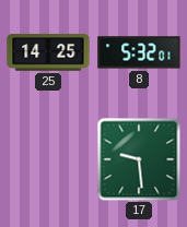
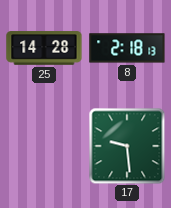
25: 14:25 -> 14:28 (44, 48)
8: 5:32 -> 2:18 (127, 48)
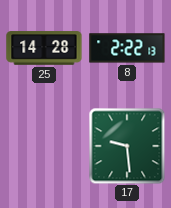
8: 2:18 -> 2:22 (127, 48)
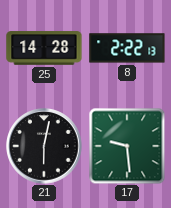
21: none -> 6:02 (44, 146)
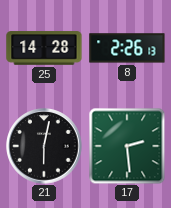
8: 2:22 -> 2:26 (127, 48)
17: 9:29 -> 2:29 (127, 146)
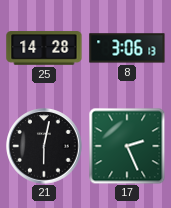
8: 2:26 -> 3:06 (127, 48)
17: 2:29 -> 2:26 (127, 146)
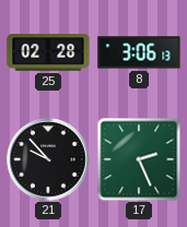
25: 14:28 -> 02:28 (48, 52)
21: 6:02 -> 9:53 (48, 159)
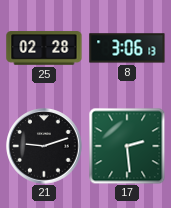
21: 9:53 -> 9:12 (44, 146)
17: 2:26 -> 2:29 (127, 146)
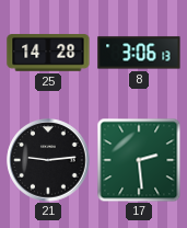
25: 02:28 -> 14:28 (48, 53)
21: 9:12 -> 9:14 (48, 160)
